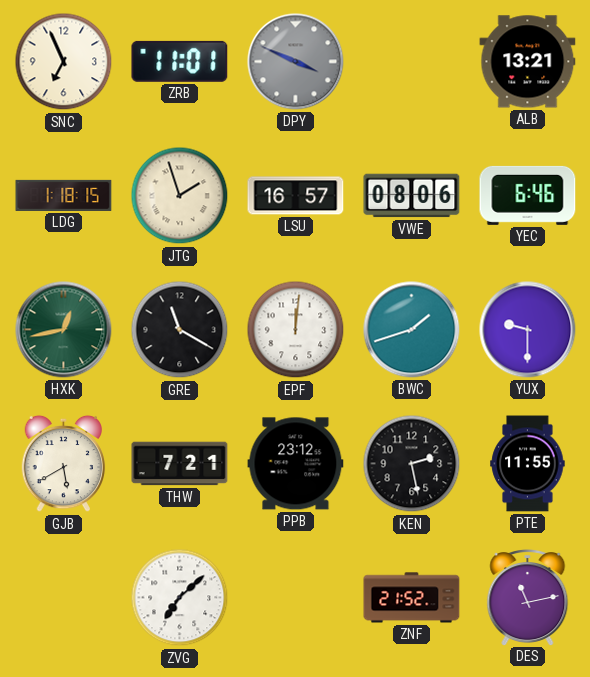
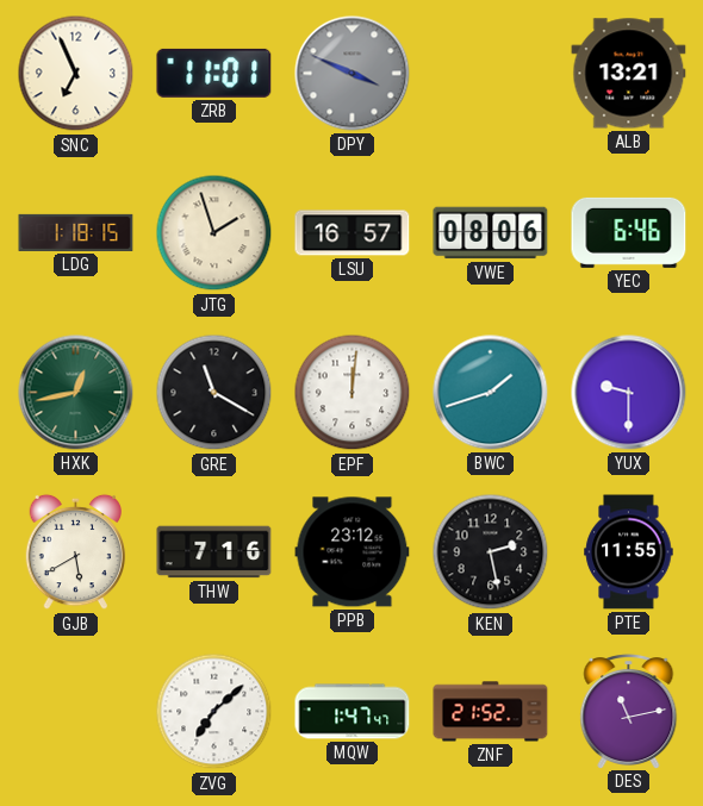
THW: 7:21 -> 7:16 (214, 552)
MQW: none -> 1:47 (353, 712)
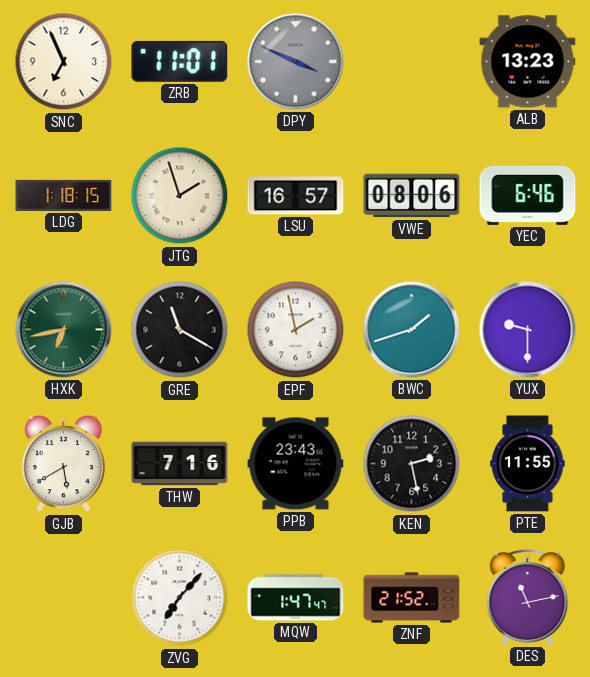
ALB: 13:21 -> 13:23 (528, 62)
HXK: 12:43 -> 6:43 (64, 330)
EPF: 12:01 -> 1:58 (296, 330)
PPB: 23:12 -> 23:43 (296, 464)
ZVG: 7:08 -> 7:07 (180, 598)
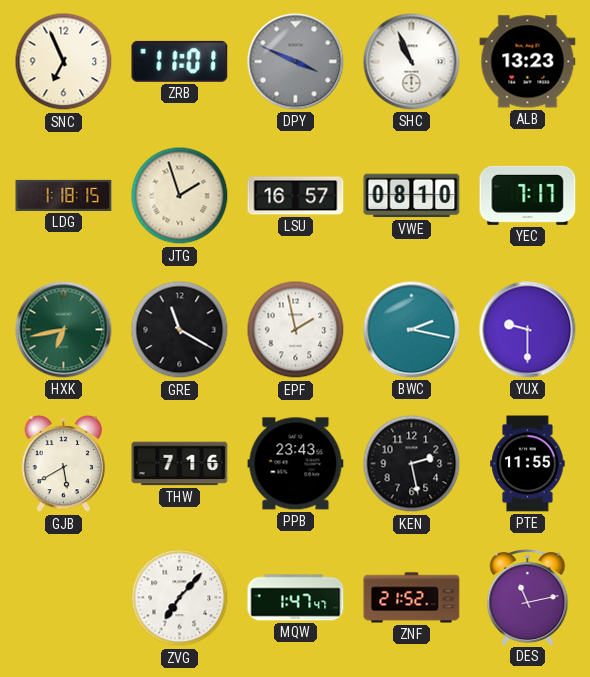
SHC: none -> 10:56 (412, 62)
VWE: 08:06 -> 08:10 (412, 196)
YEC: 6:46 -> 7:17 (528, 195)
BWC: 1:42 -> 2:17 (412, 330)
